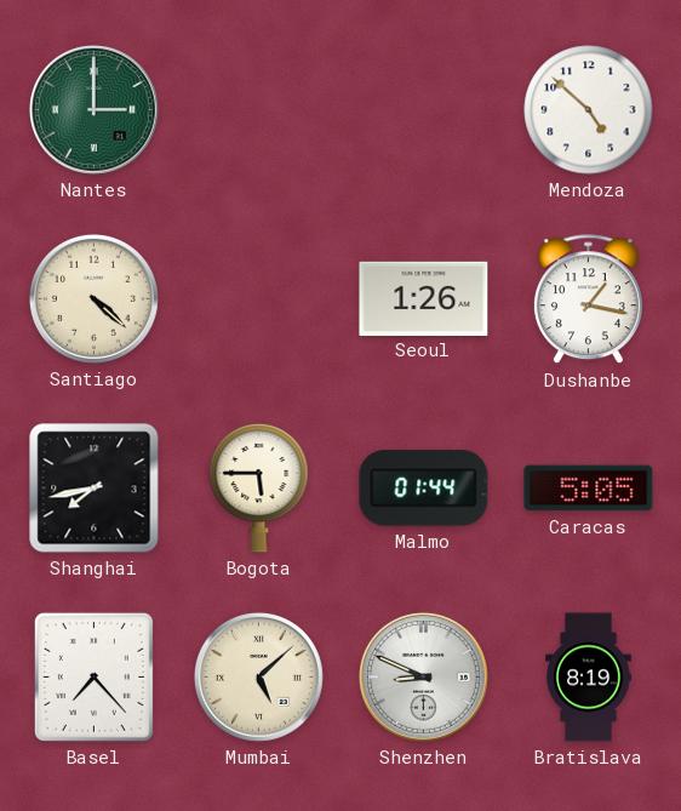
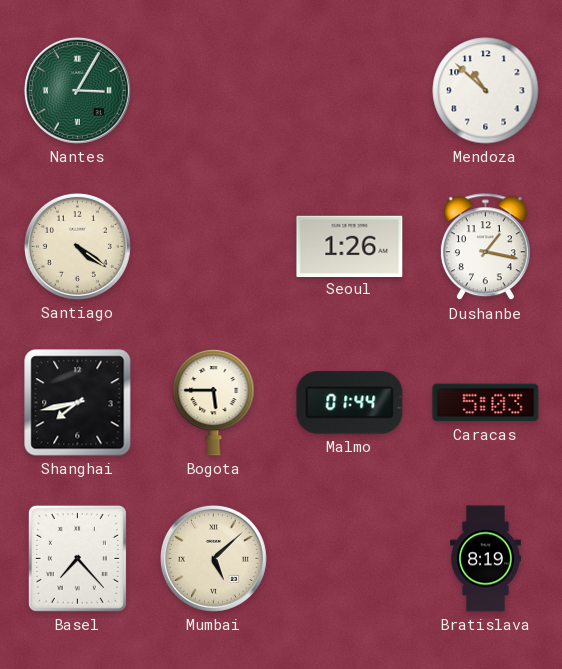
Nantes: 3:00 -> 3:05 (77, 90)
Mendoza: 4:52 -> 10:52 (486, 91)
Santiago: 4:22 -> 4:21 (77, 246)
Caracas: 5:05 -> 5:03 (486, 403)
Shenzhen: 8:49 -> none (423, 676)
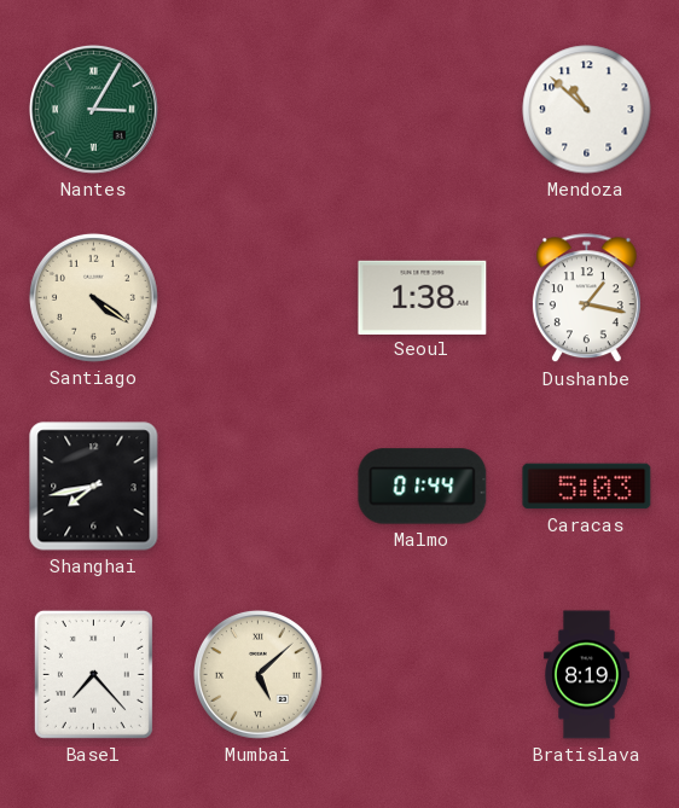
Seoul: 1:26 -> 1:38 (423, 297)
Bogota: 5:45 -> none (214, 402)
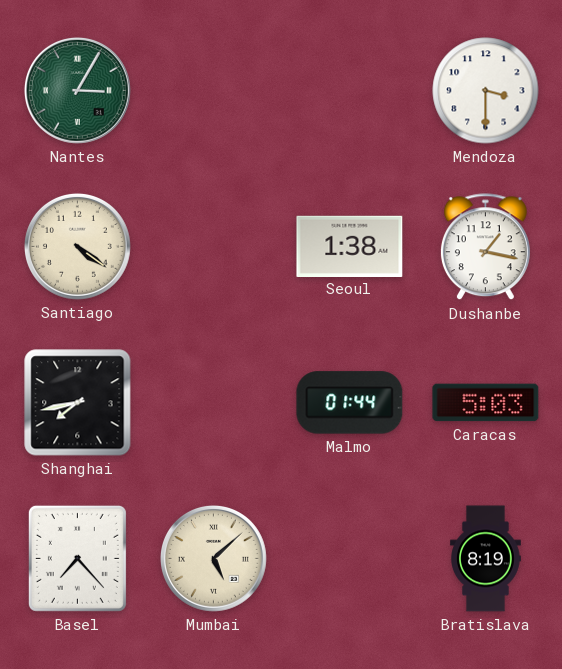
Mendoza: 10:52 -> 3:30 (486, 91)
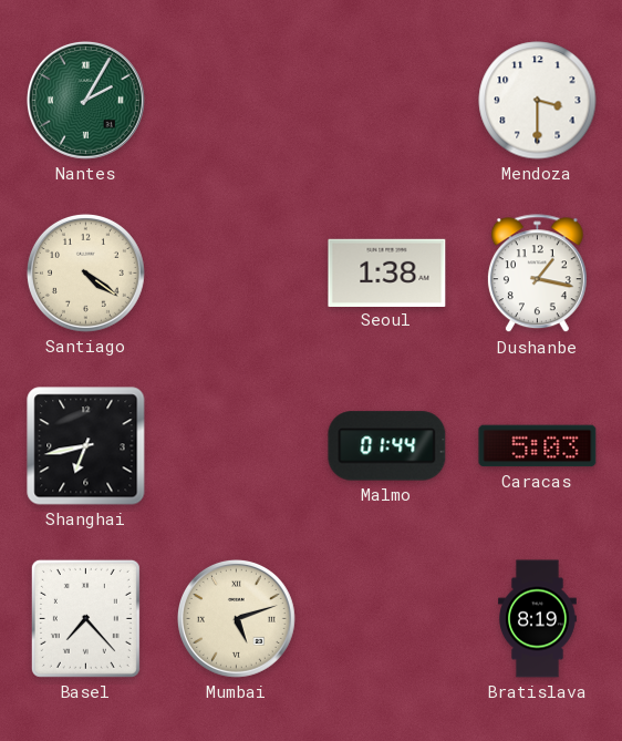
Nantes: 3:05 -> 2:05 (85, 100)
Shanghai: 7:43 -> 6:43 (86, 446)
Mumbai: 5:08 -> 5:12 (236, 618)
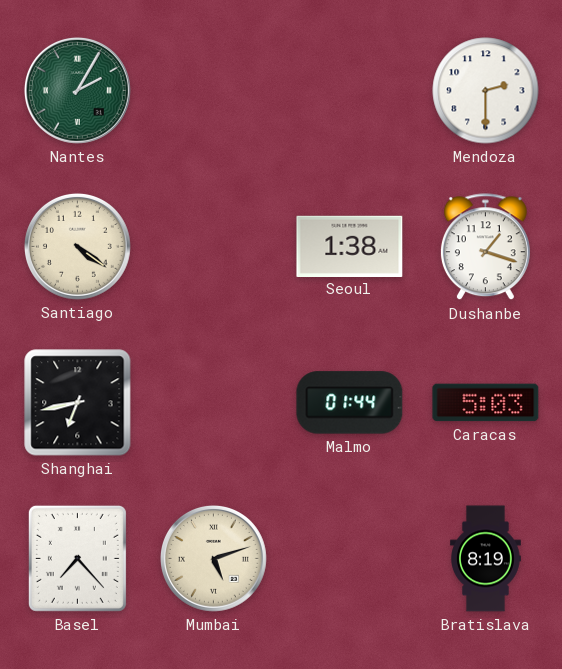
Mendoza: 3:30 -> 2:30 (486, 91)
Dushanbe: 1:17 -> 1:18 (485, 247)
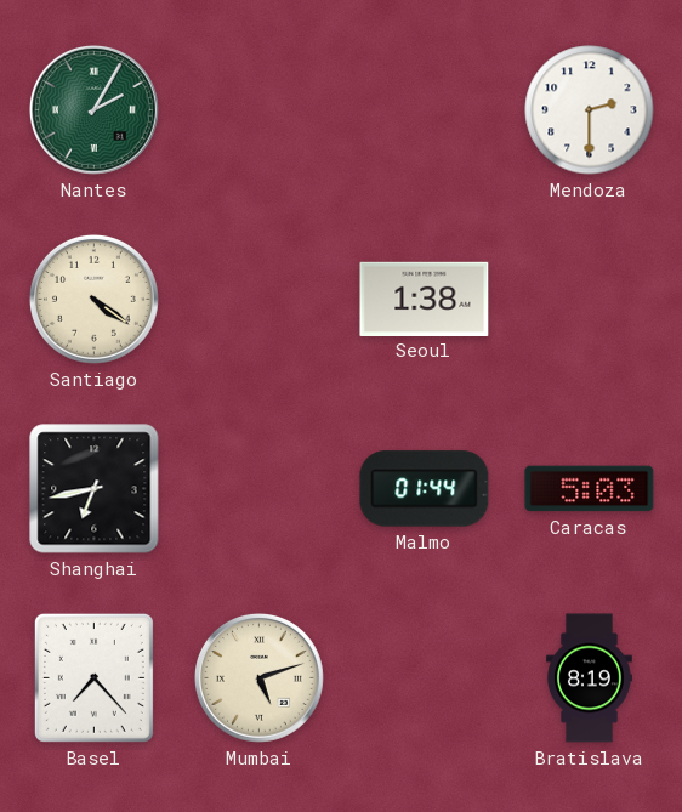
Dushanbe: 1:18 -> none (485, 247)
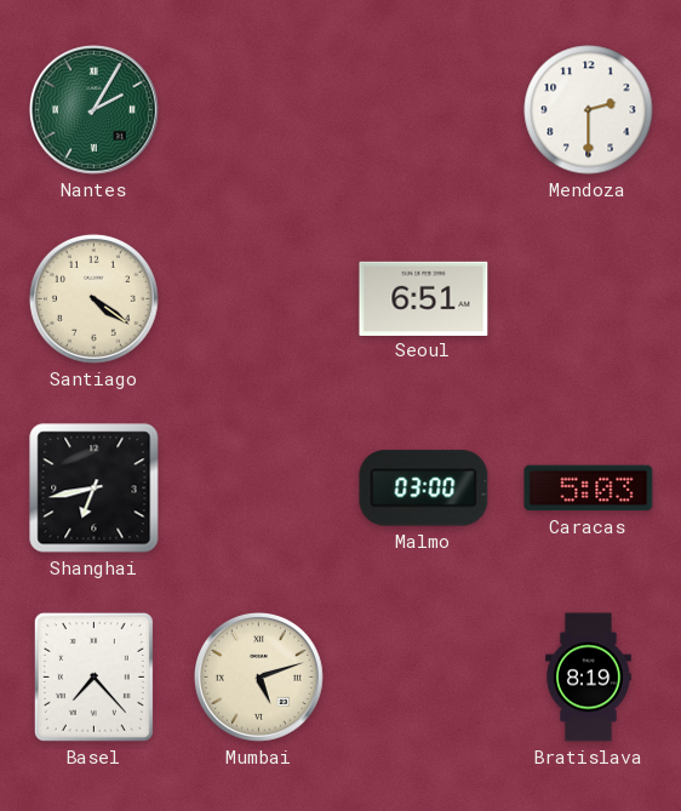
Seoul: 1:38 -> 6:51 (424, 298)
Malmo: 01:44 -> 03:00 (424, 489)
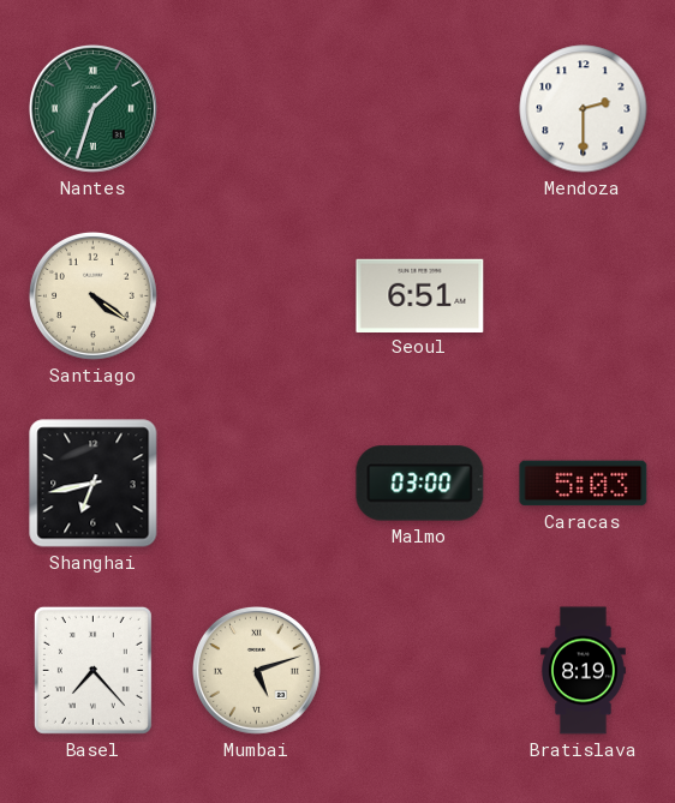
Nantes: 2:05 -> 1:33 (92, 108)
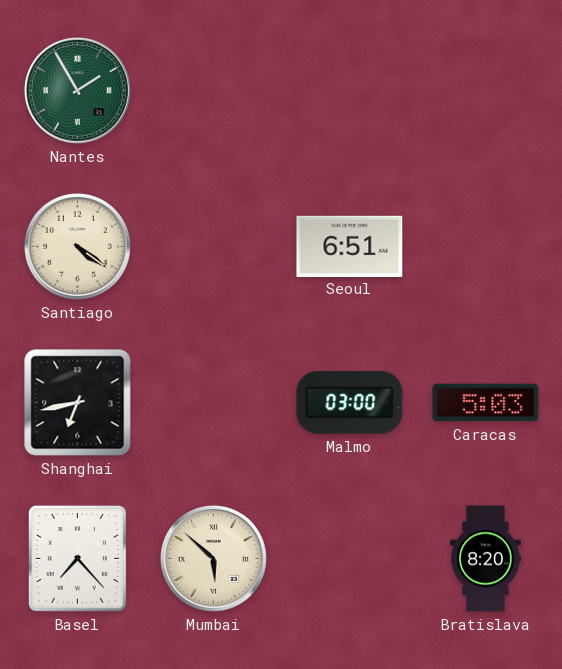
Nantes: 1:33 -> 1:55 (77, 90)
Mendoza: 2:30 -> none (584, 109)
Mumbai: 5:12 -> 5:52 (213, 558)
Bratislava: 8:19 -> 8:20 (486, 559)
